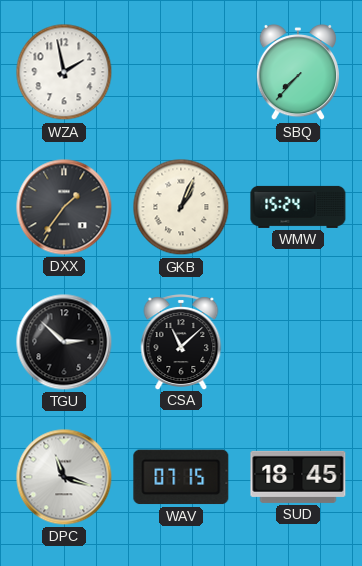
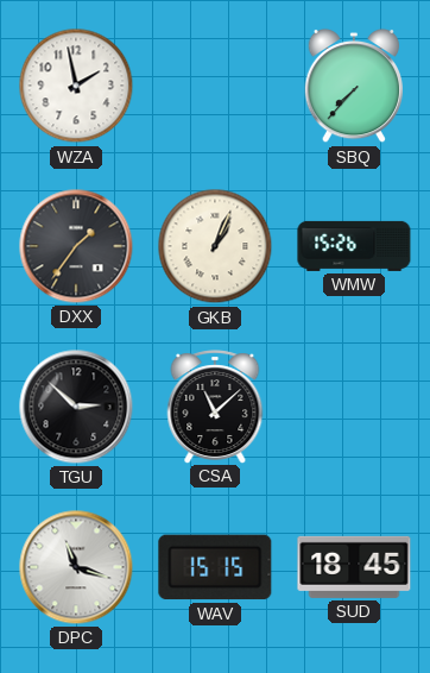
WMW: 15:24 -> 15:26 (354, 246)
WAV: 07:15 -> 15:15 (215, 567)
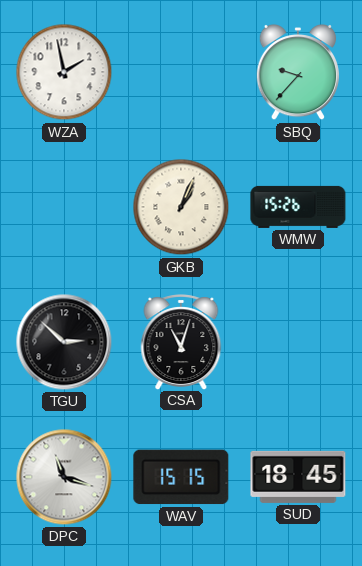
SBQ: 7:37 -> 9:37 (297, 72)
DXX: 1:36 -> none (76, 246)
CSA: 11:08 -> 11:03 (181, 342)
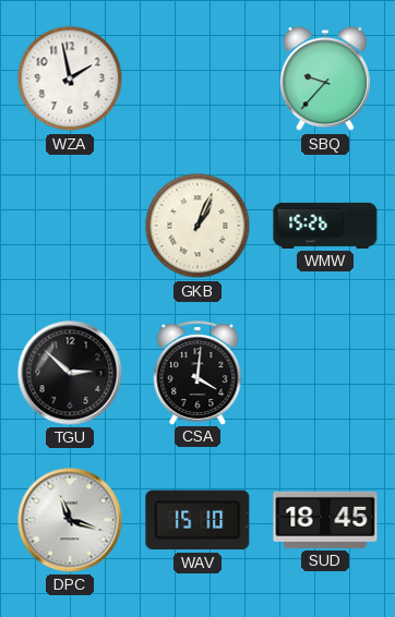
CSA: 11:03 -> 4:01 (197, 373)
WAV: 15:15 -> 15:10 (197, 520)
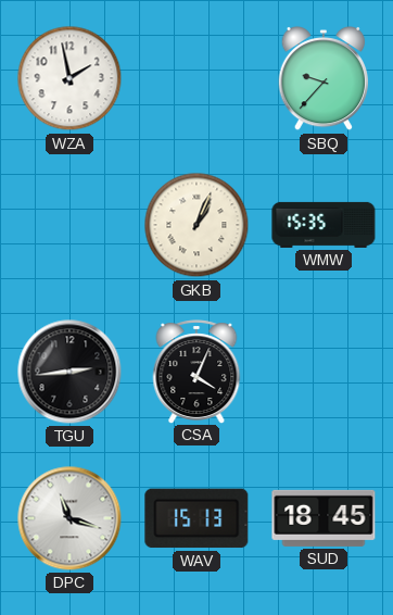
WMW: 15:26 -> 15:35 (324, 225)
TGU: 2:52 -> 2:44 (69, 372)
CSA: 4:01 -> 4:04 (196, 372)
WAV: 15:10 -> 15:13 (196, 518)
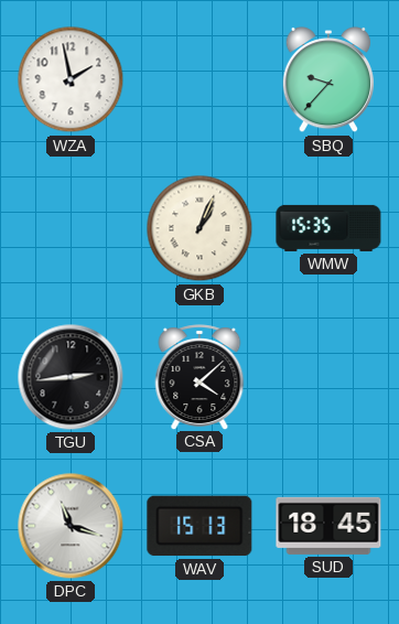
CSA: 4:04 -> 4:08 (199, 377)
